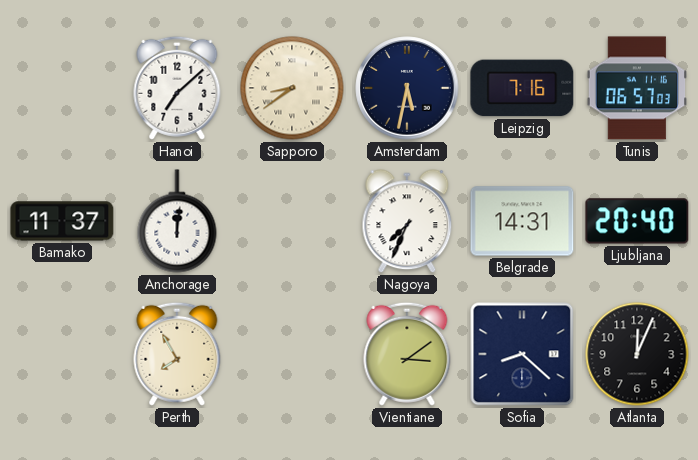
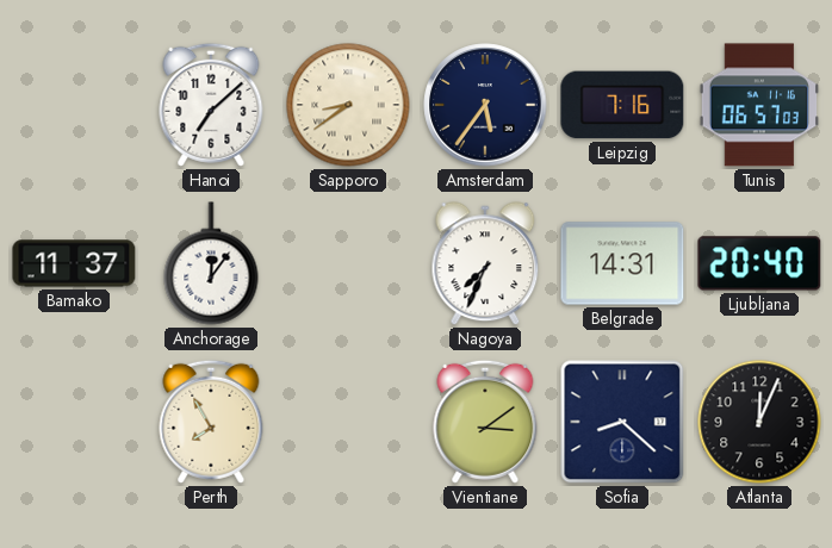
Amsterdam: 5:32 -> 5:36 (485, 105)
Anchorage: 12:01 -> 12:06 (211, 263)
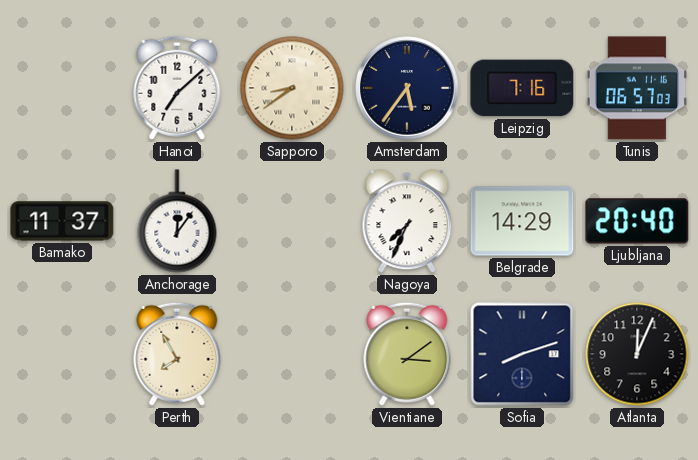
Belgrade: 14:31 -> 14:29 (522, 221)
Sofia: 8:22 -> 8:12 (522, 354)
